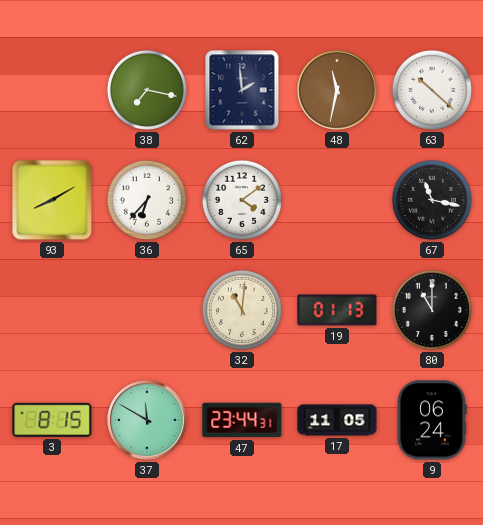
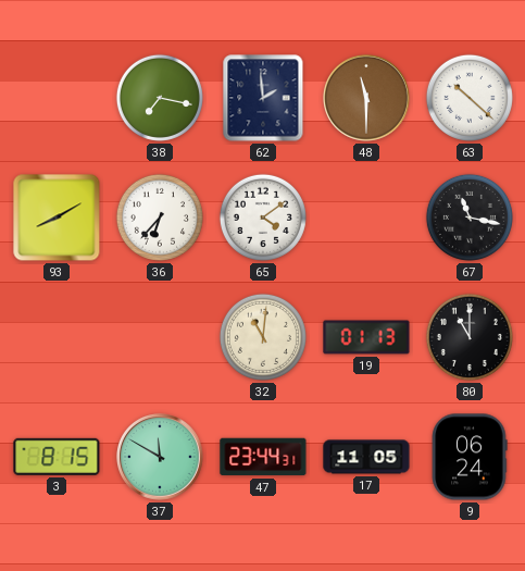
48: 11:32 -> 11:30 (367, 99)
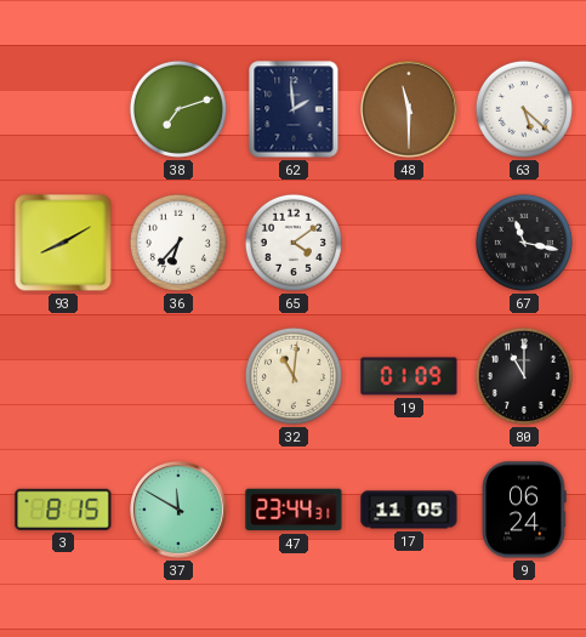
38: 7:17 -> 7:12 (178, 109)
63: 10:22 -> 5:22 (524, 109)
19: 01:13 -> 01:09 (409, 376)
